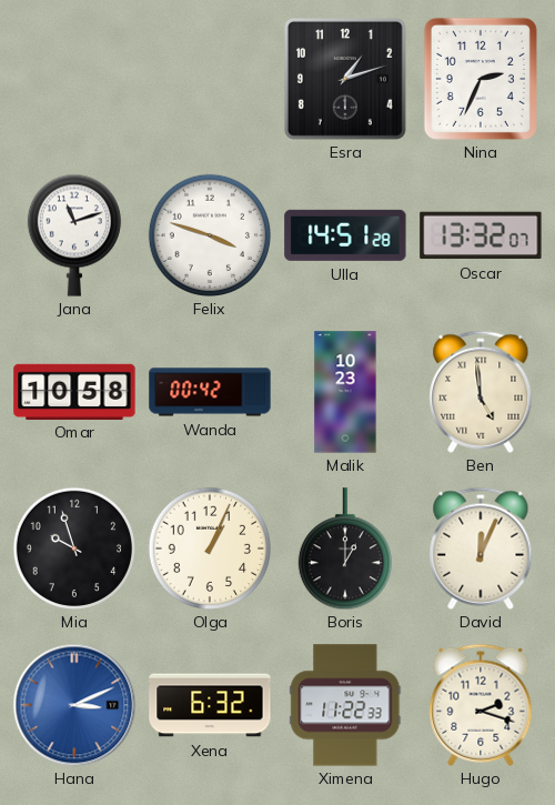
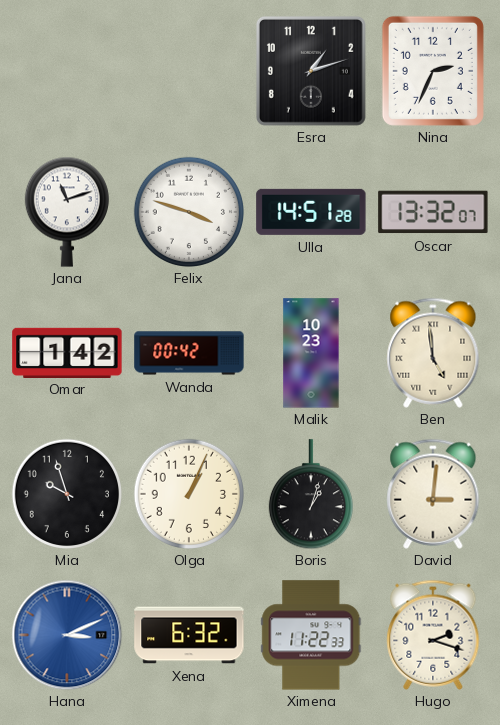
Omar: 10:58 -> 1:42 (67, 352)
Boris: 1:00 -> 1:03 (311, 494)
David: 12:04 -> 3:01 (433, 494)
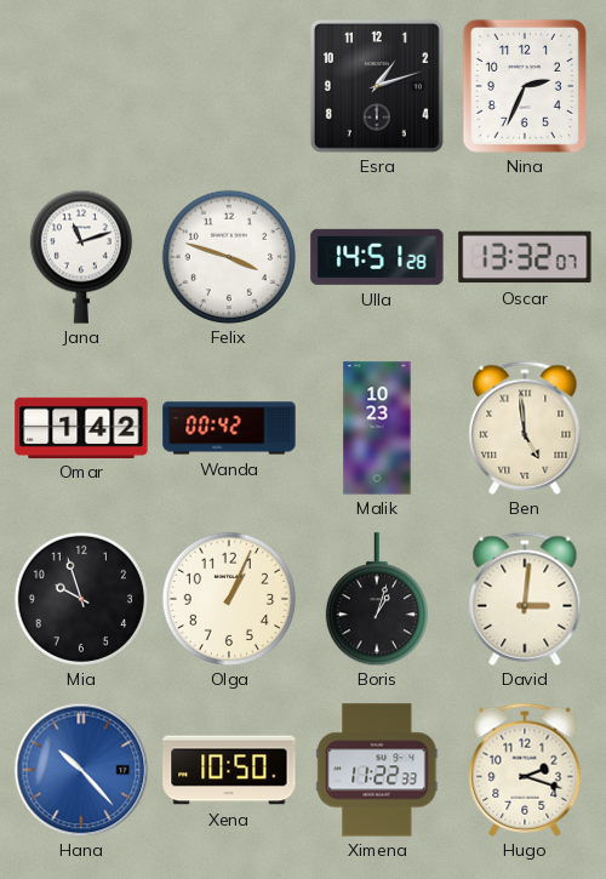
Hana: 3:11 -> 10:23 (81, 770)
Xena: 6:32 -> 10:50 (229, 770)
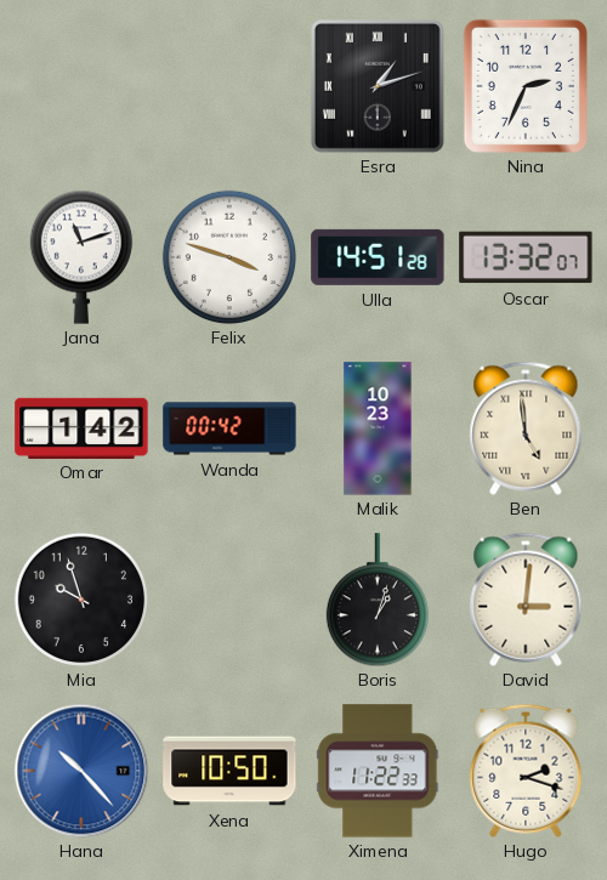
Esra numerals: Arabic -> Roman (378, 86)
Olga: 1:04 -> none (228, 598)
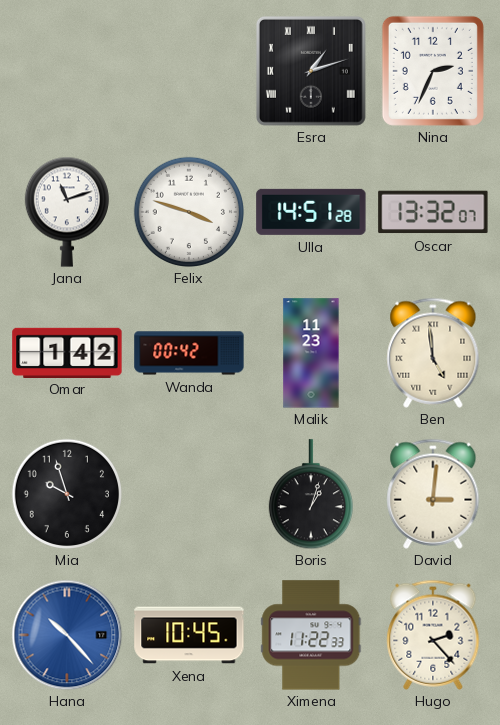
Malik: 10:23 -> 11:23 (311, 353)
Xena: 10:50 -> 10:45 (189, 635)
Hugo: 2:18 -> 2:23 (433, 635)
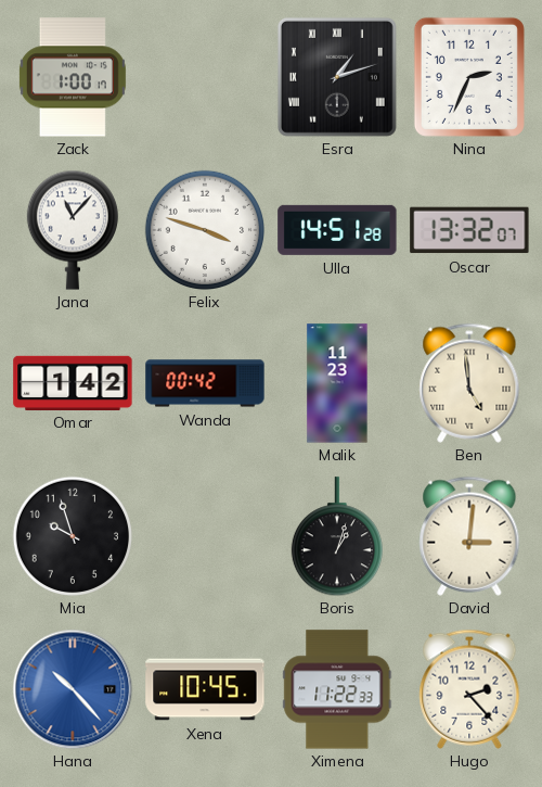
Zack: none -> 1:00 (73, 77)
Jana: 11:12 -> 11:07 (73, 230)
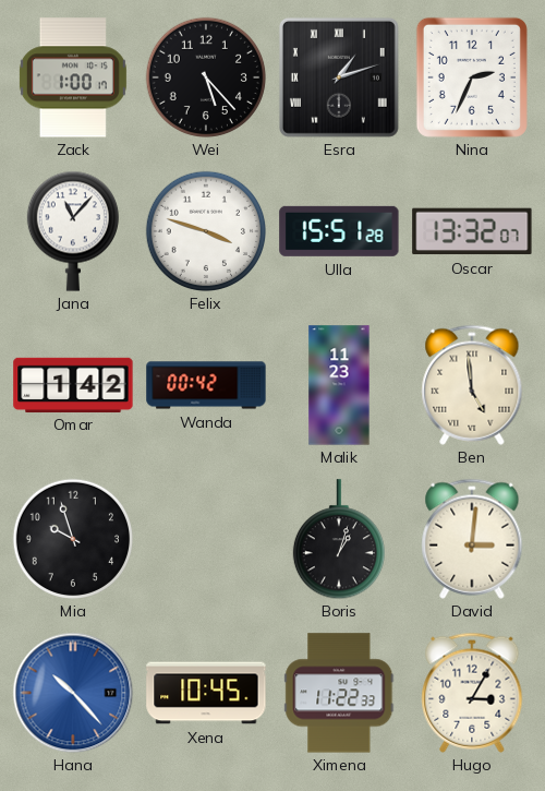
Wei: none -> 5:23 (205, 76)
Ulla: 14:51 -> 15:51 (339, 231)
Hugo: 2:23 -> 3:05 (472, 693)
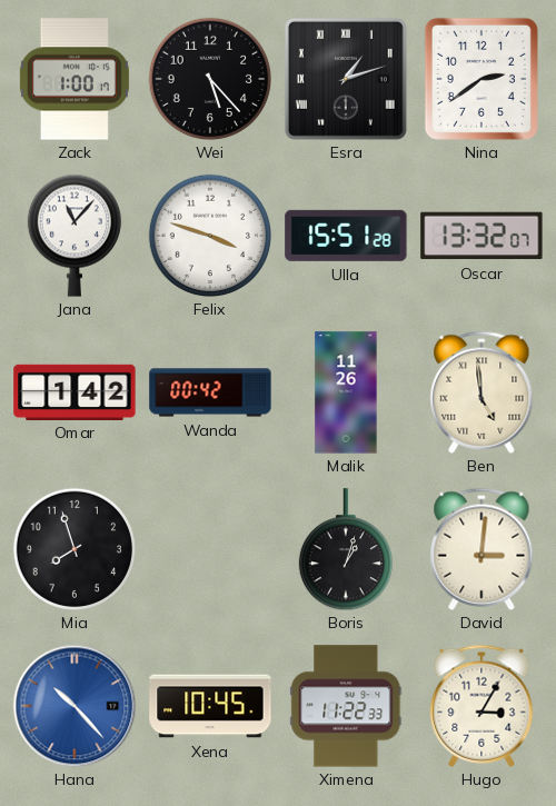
Nina: 2:34 -> 2:39 (481, 79)
Malik: 11:23 -> 11:26 (346, 392)
Mia: 9:57 -> 7:57 (73, 548)
